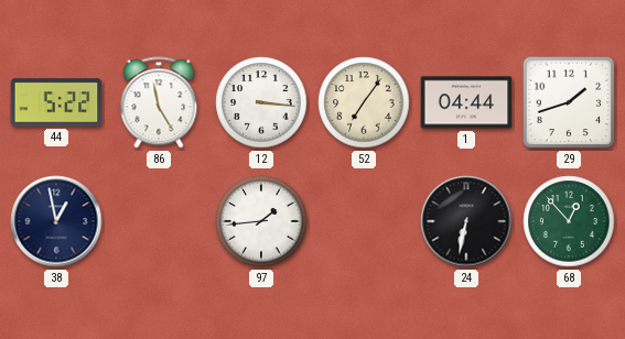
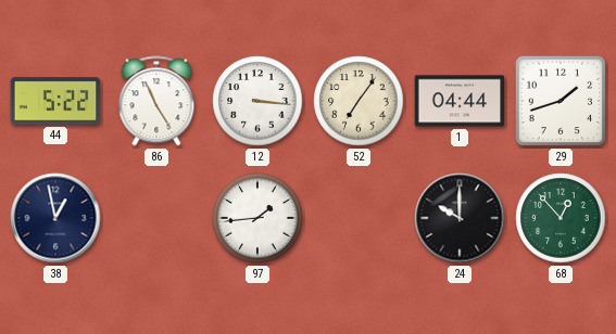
86: 4:58 -> 4:56 (156, 101)
24: 6:32 -> 10:00 (460, 218)
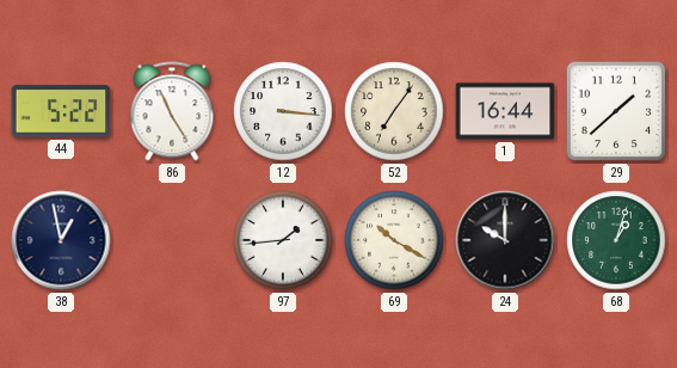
1: 04:44 -> 16:44 (505, 111)
29: 1:42 -> 1:38 (616, 111)
69: none -> 10:20 (394, 240)
68: 12:53 -> 1:03 (616, 240)
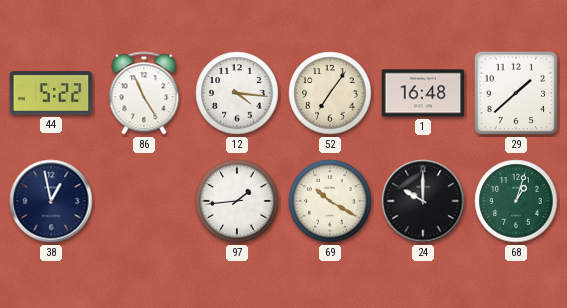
12: 3:16 -> 4:16 (237, 93)
1: 16:44 -> 16:48 (423, 93)
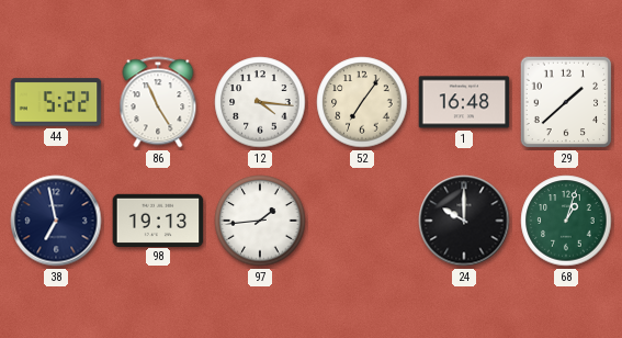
38: 12:58 -> 6:58 (56, 221)
98: none -> 19:13 (158, 219)
69: 10:20 -> none (330, 201)
